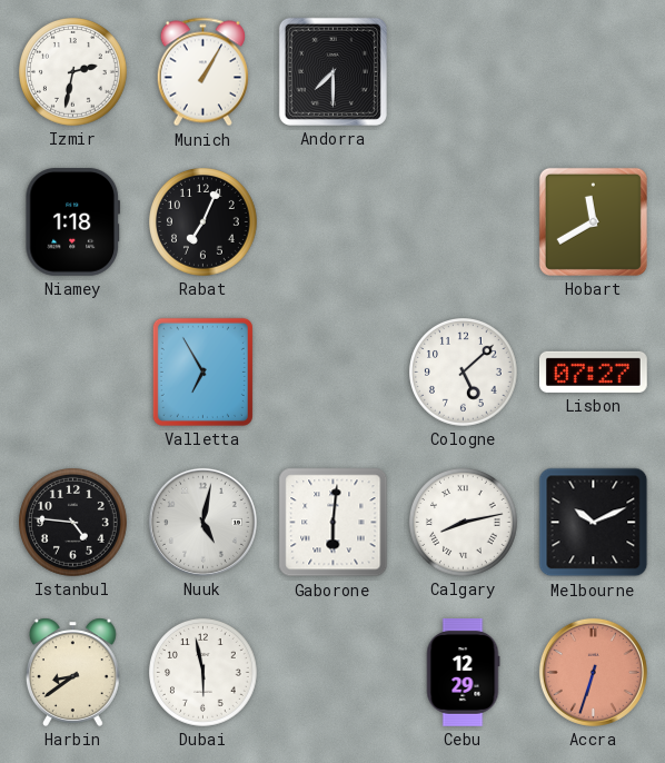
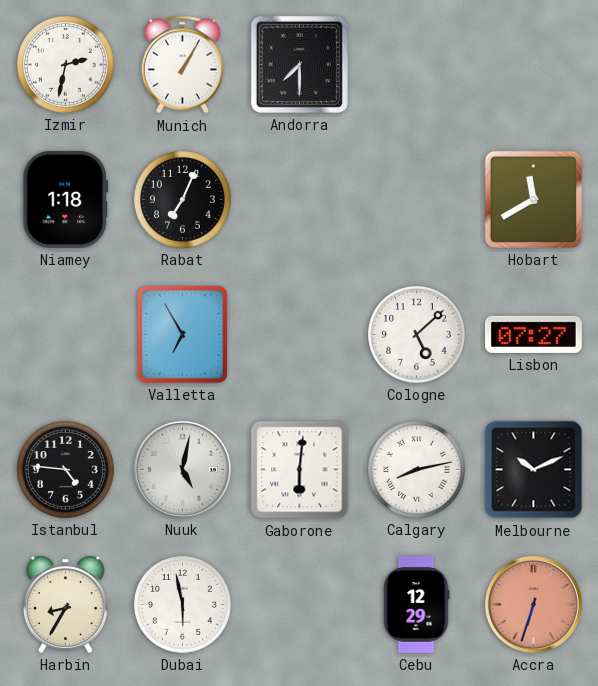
Harbin: 8:39 -> 8:35 (65, 604)
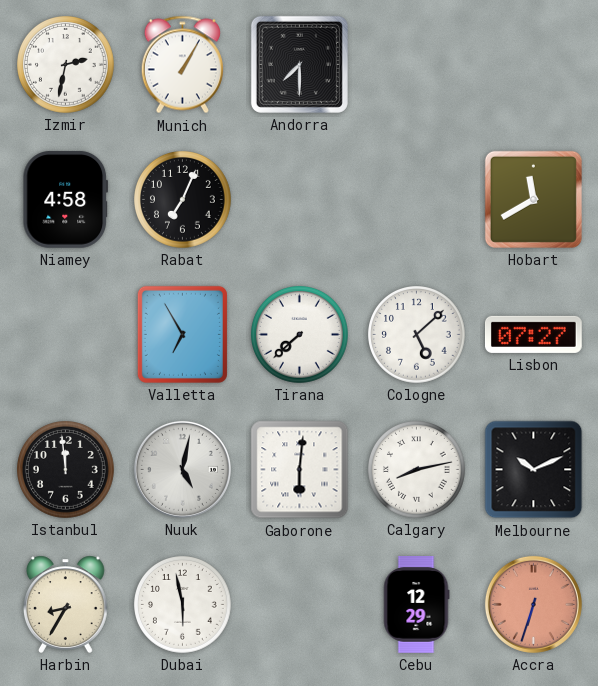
Niamey: 1:18 -> 4:58 (66, 199)
Tirana: none -> 7:38 (300, 335)
Istanbul: 4:46 -> 11:59 (66, 470)
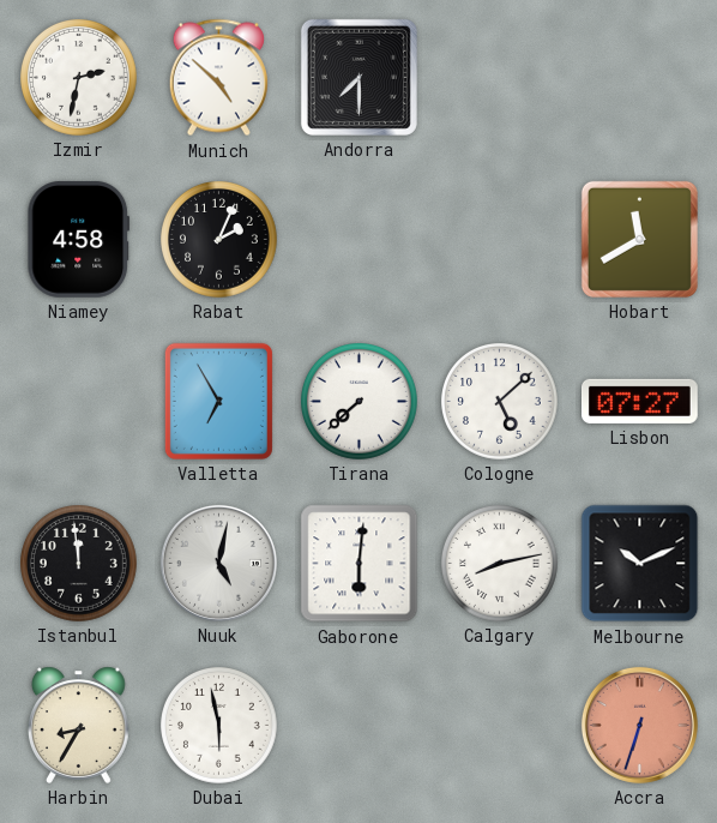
Munich: 1:05 -> 4:52 (218, 78)
Rabat: 7:04 -> 2:04 (219, 240)
Cebu: 12:29 -> none (416, 605)
